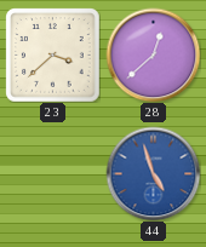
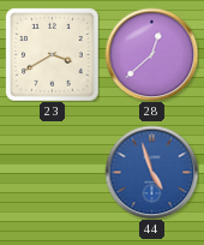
23: 3:38 -> 3:40 (52, 54)
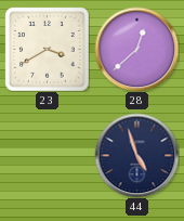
44 dial: blue -> navy (136, 155)
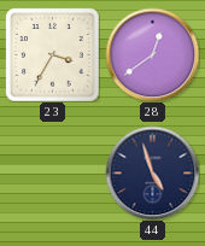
23: 3:40 -> 3:35 (52, 54)
28: 12:38 -> 12:39 (152, 54)
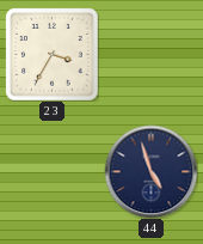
28: 12:39 -> none (152, 54)
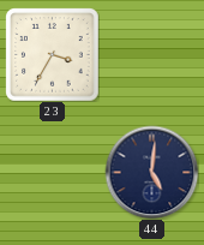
44: 4:57 -> 5:01 (151, 172)
